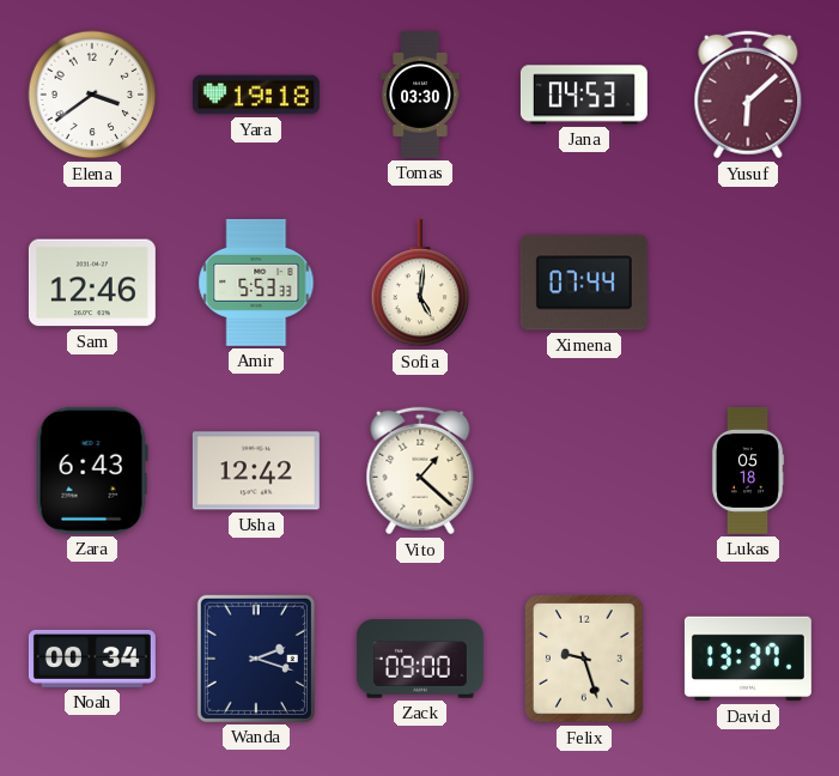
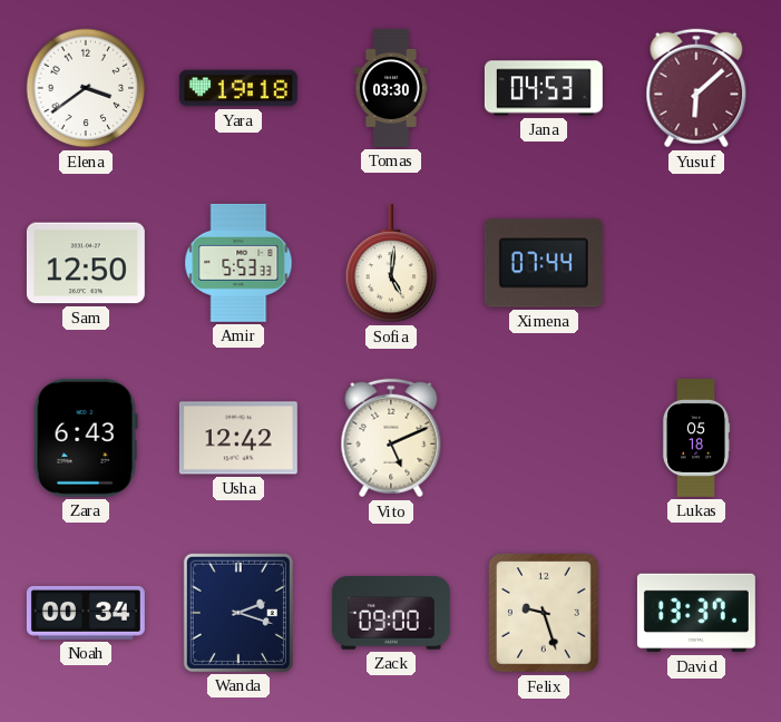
Sam: 12:46 -> 12:50 (86, 263)
Vito: 1:22 -> 5:11 (391, 438)
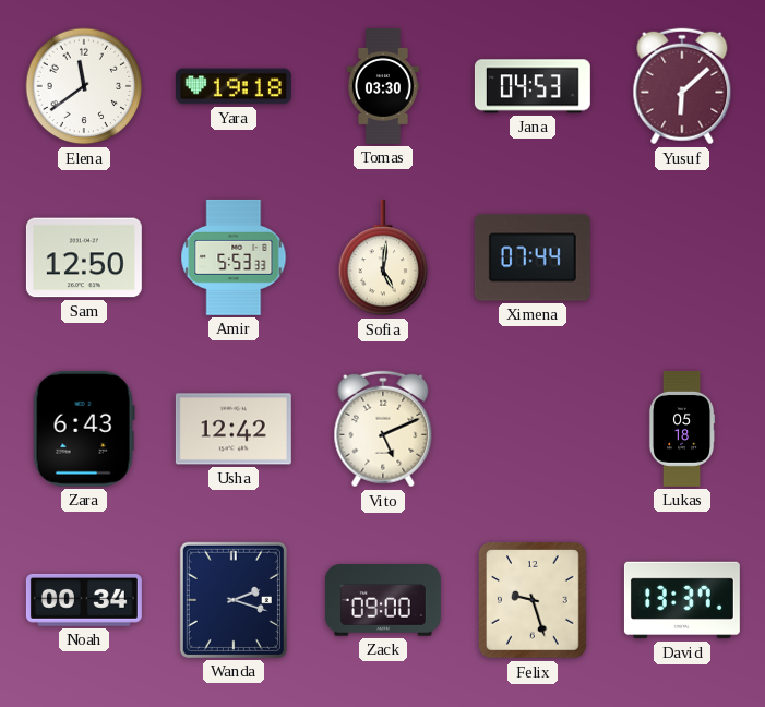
Elena: 3:39 -> 11:39 (84, 86)
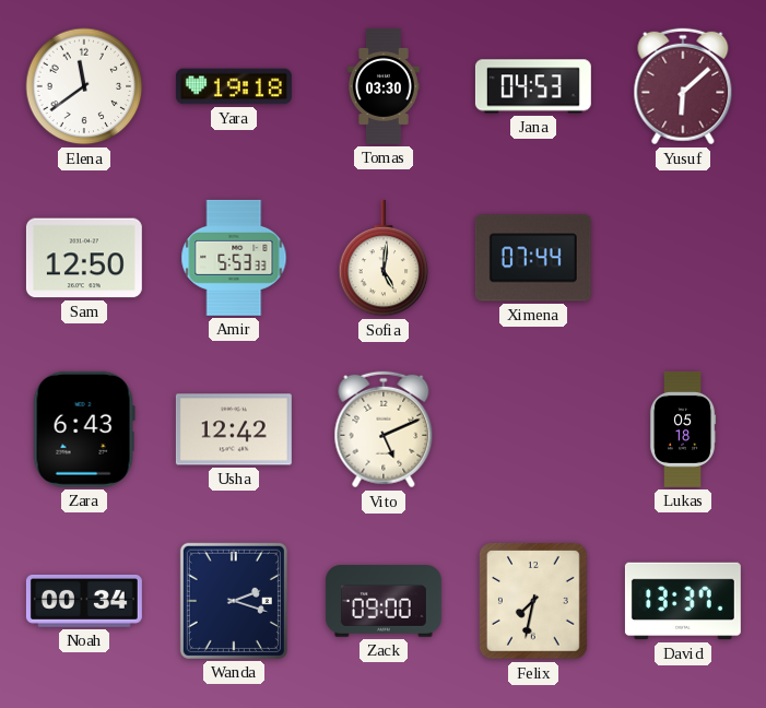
Felix: 9:27 -> 7:32 (534, 602)
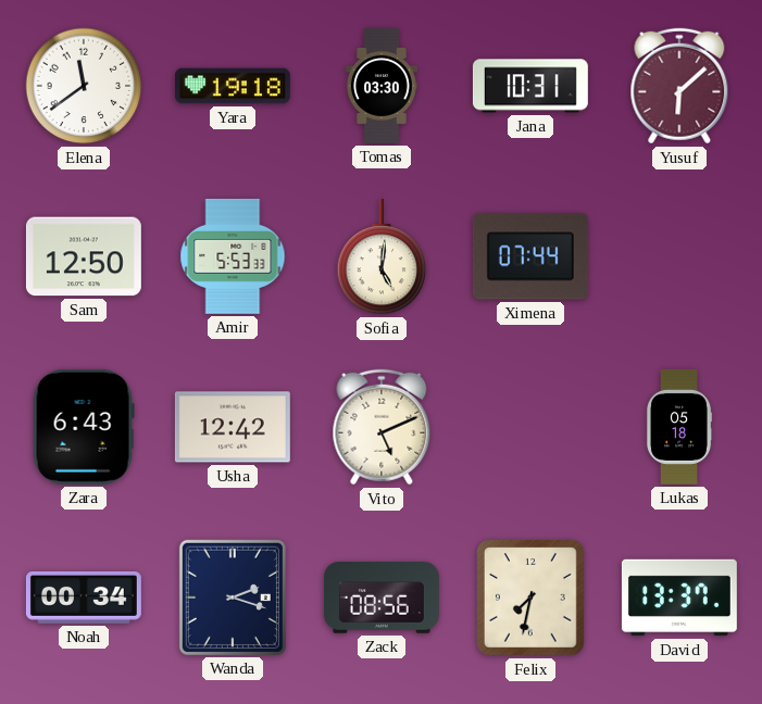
Jana: 04:53 -> 10:31 (530, 86)
Zack: 09:00 -> 08:56 (382, 598)
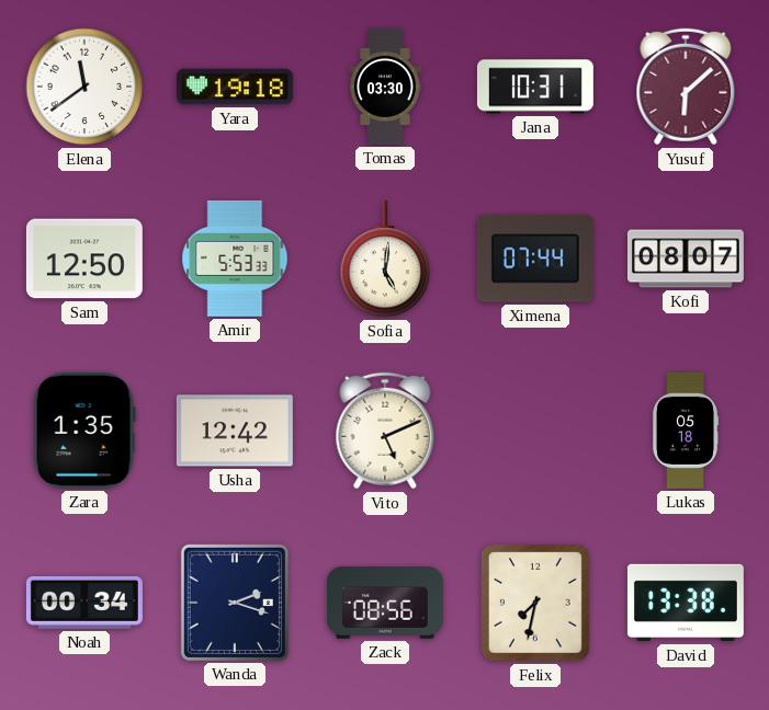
Kofi: none -> 08:07 (686, 259)
Zara: 6:43 -> 1:35 (84, 431)
David: 13:37 -> 13:38 (686, 603)
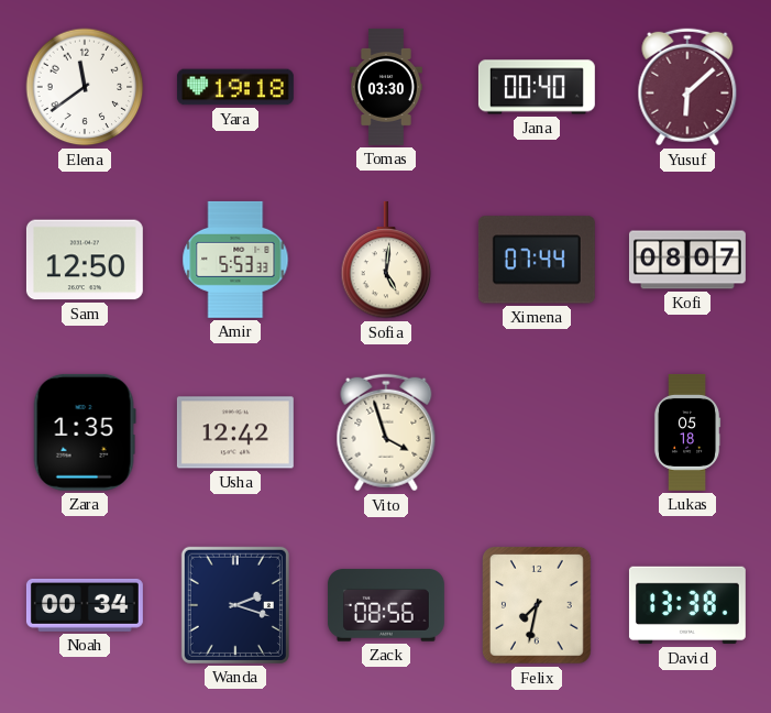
Jana: 10:31 -> 00:40 (537, 87)
Vito: 5:11 -> 3:57 (386, 432)
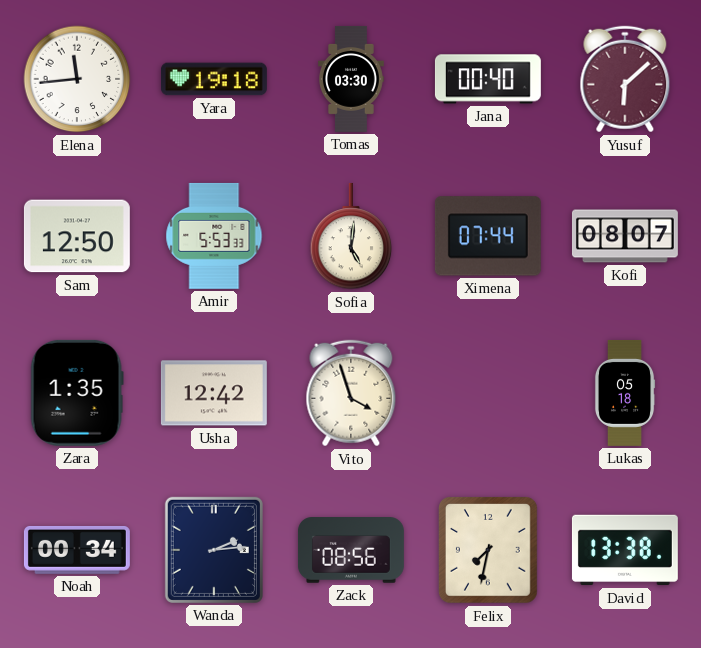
Elena: 11:39 -> 11:44 (77, 79)
Wanda: 2:18 -> 2:14 (214, 550)
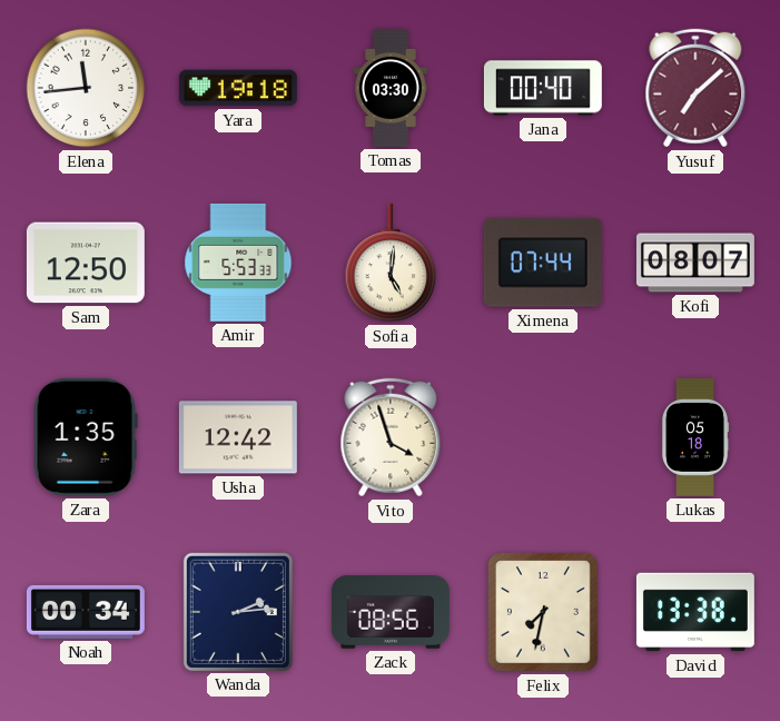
Yusuf: 6:08 -> 7:08 (695, 88)
